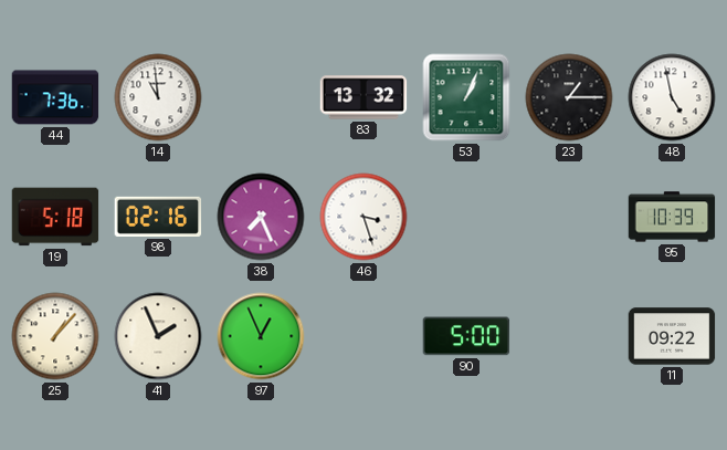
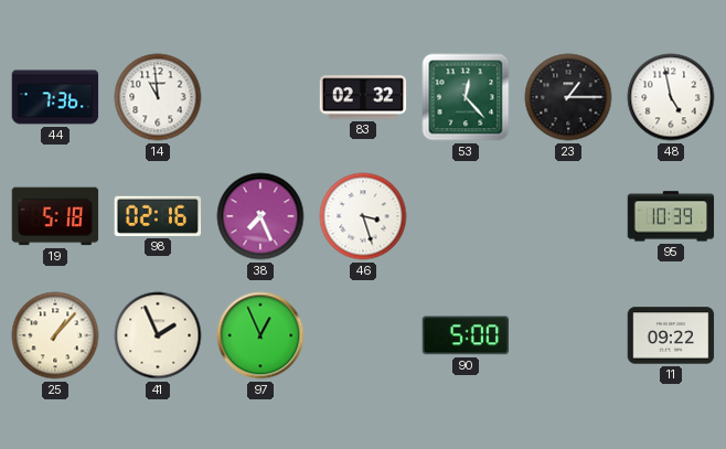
83: 13:32 -> 02:32 (363, 97)
53: 1:04 -> 12:23 (466, 97)
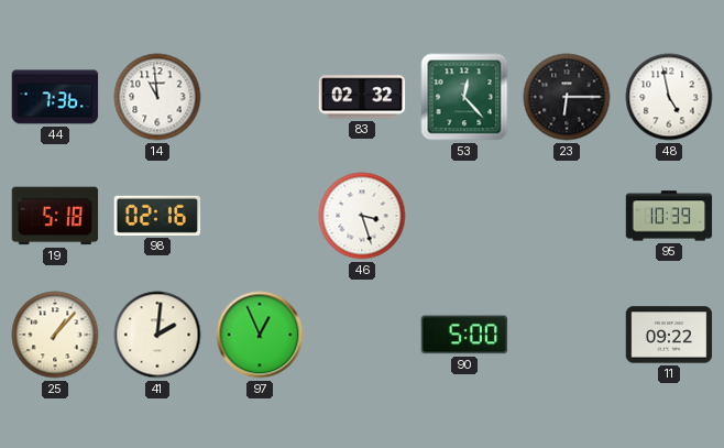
23: 1:15 -> 6:15 (567, 97)
38: 7:26 -> none (260, 216)
41: 1:56 -> 2:01 (157, 335)
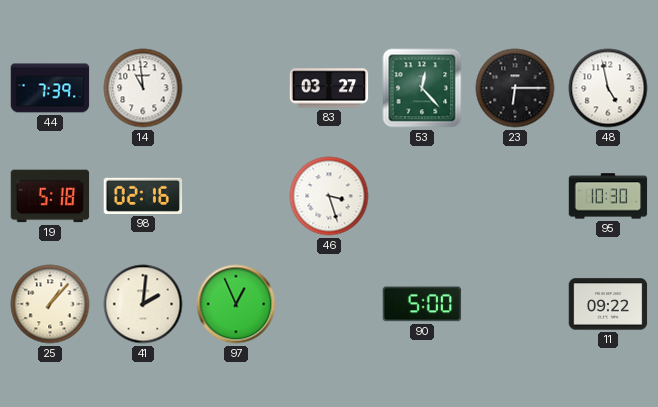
44: 7:36 -> 7:39 (50, 88)
83: 02:32 -> 03:27 (329, 88)
95: 10:39 -> 10:30 (608, 196)
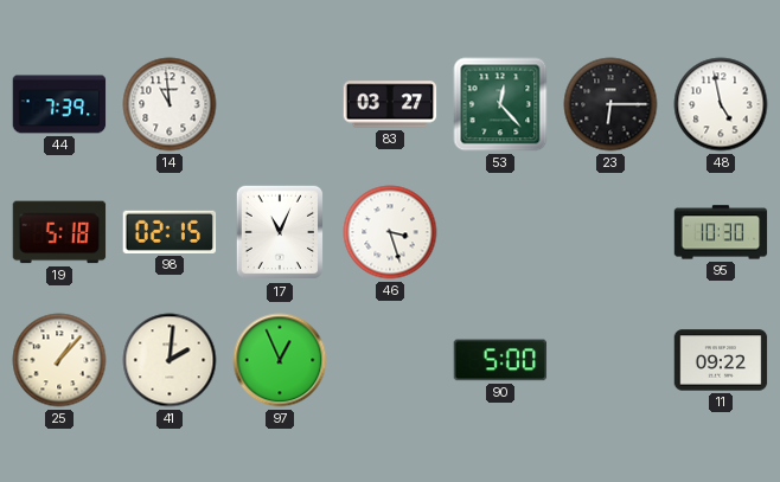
98: 02:16 -> 02:15 (170, 232)
17: none -> 11:04 (279, 232)
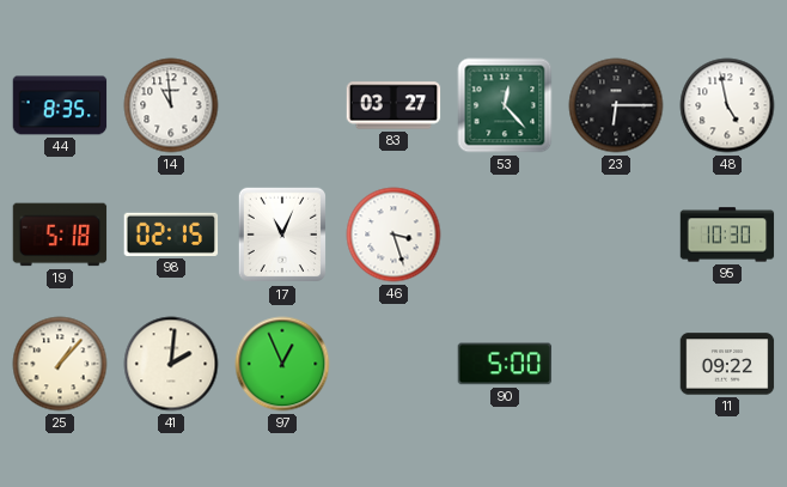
44: 7:39 -> 8:35 (60, 105)
